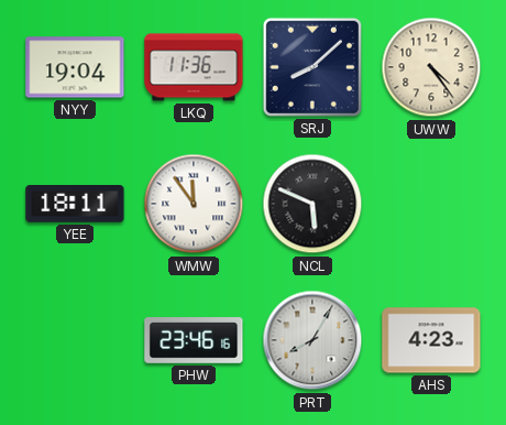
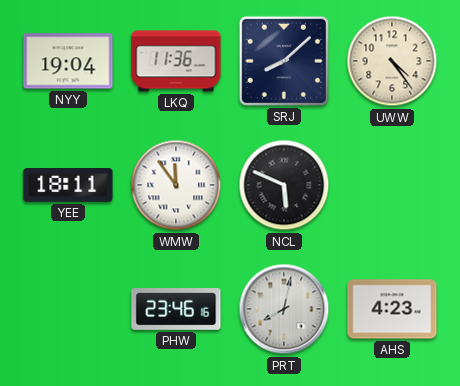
PRT: 8:05 -> 8:02 (284, 309)
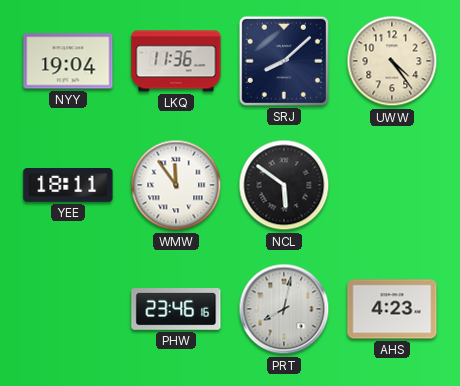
NCL: 5:49 -> 5:51 (284, 185)
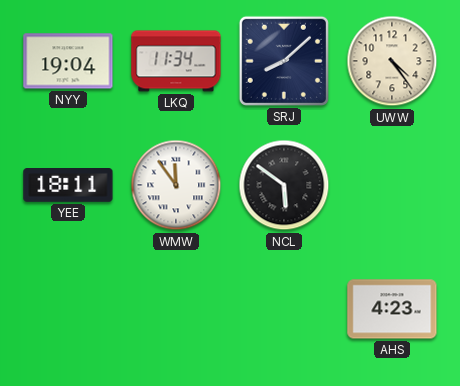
LKQ: 11:36 -> 11:34 (176, 61)
PHW: 23:46 -> none (176, 310)
PRT: 8:02 -> none (284, 309)
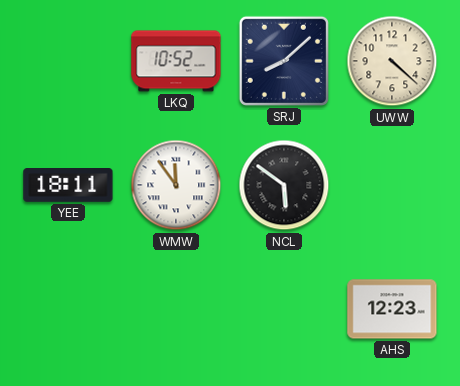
NYY: 19:04 -> none (68, 61)
LKQ: 11:34 -> 10:52 (176, 61)
UWW: 4:24 -> 4:22 (392, 61)
AHS: 4:23 -> 12:23 (392, 309)
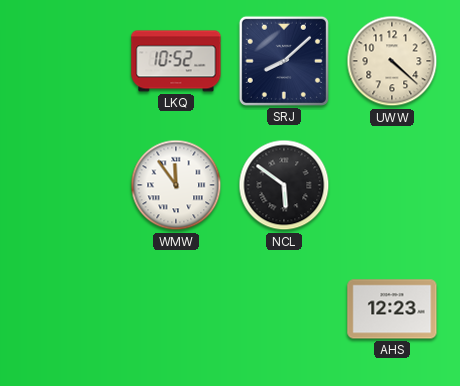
YEE: 18:11 -> none (68, 186)
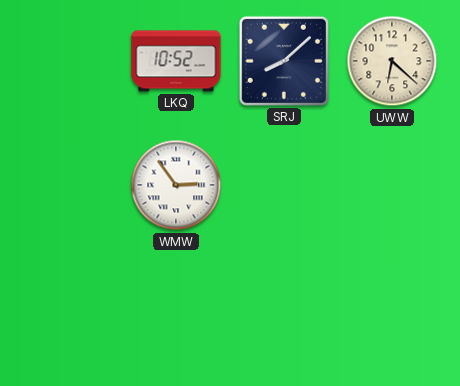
UWW: 4:22 -> 6:22 (392, 61)
WMW: 11:54 -> 2:54 (176, 185)
NCL: 5:51 -> none (284, 185)
AHS: 12:23 -> none (392, 309)
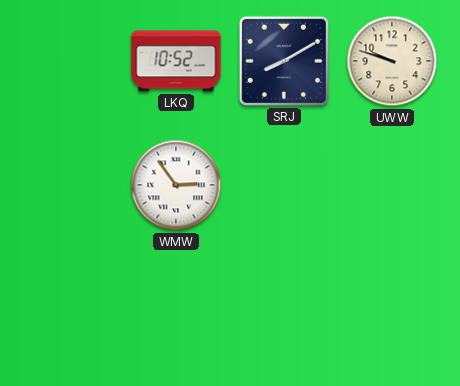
SRJ: 8:08 -> 8:10 (284, 61)
UWW: 6:22 -> 9:48 (392, 61)
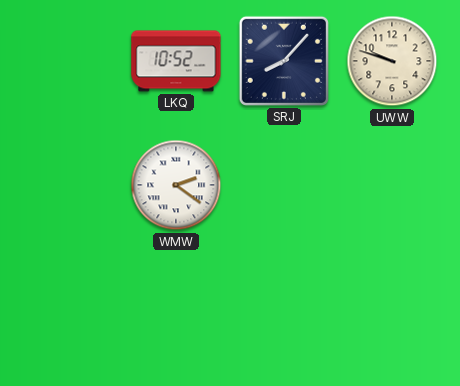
SRJ: 8:10 -> 8:07 (284, 61)
WMW: 2:54 -> 2:21 (176, 185)
